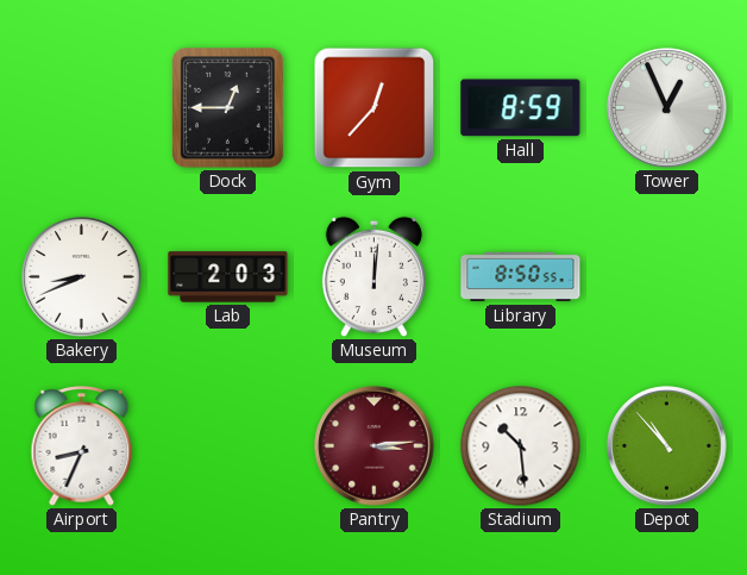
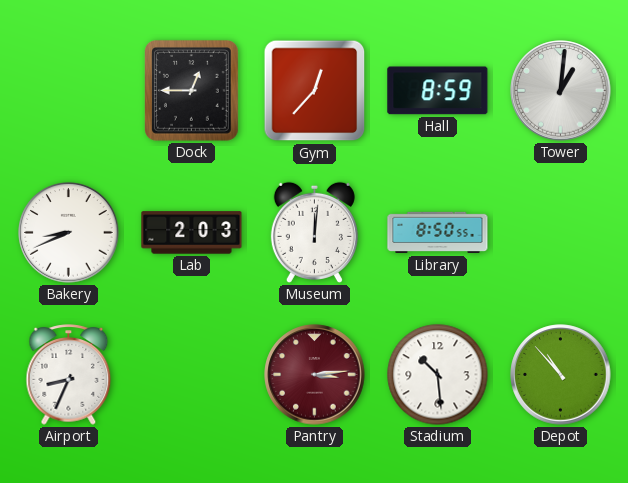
Tower: 12:56 -> 1:01 (561, 91)
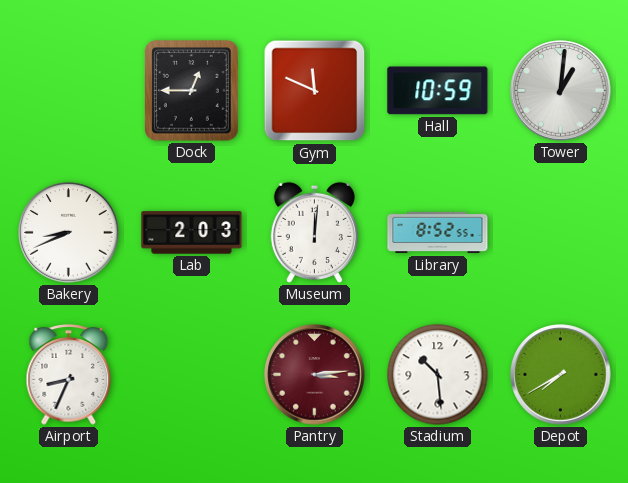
Gym: 12:37 -> 11:49 (315, 91)
Hall: 8:59 -> 10:59 (438, 91)
Library: 8:50 -> 8:52 (438, 233)
Depot: 10:53 -> 7:40 (561, 375)
